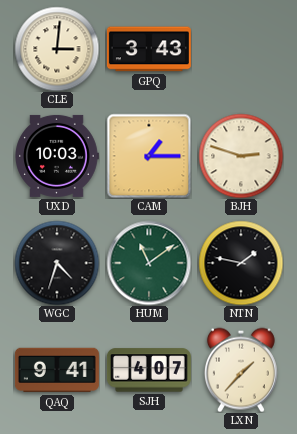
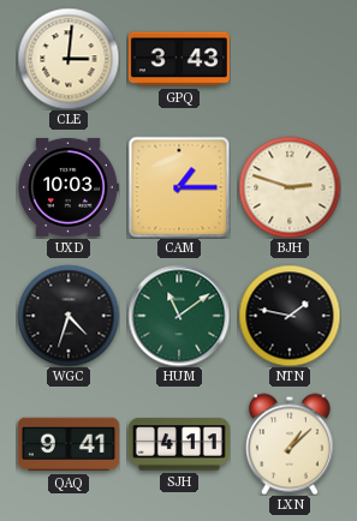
SJH: 4:07 -> 4:11 (179, 444)
LXN: 1:37 -> 1:08 (290, 444)
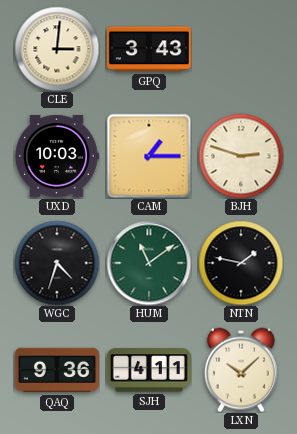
QAQ: 9:41 -> 9:36 (57, 370)
LXN: 1:08 -> 10:08 (241, 370)
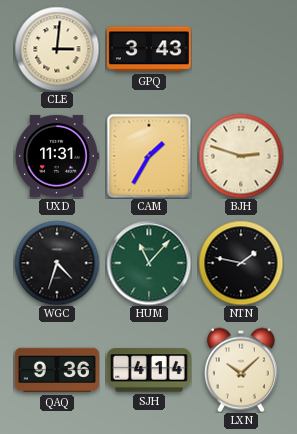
UXD: 10:03 -> 11:31 (57, 156)
CAM: 1:15 -> 1:35 (149, 156)
HUM: 11:09 -> 11:07 (149, 263)
SJH: 4:11 -> 4:14 (149, 370)
